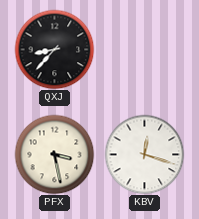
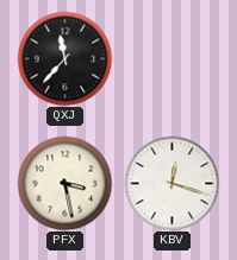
QXJ: 8:37 -> 11:37 (64, 58)
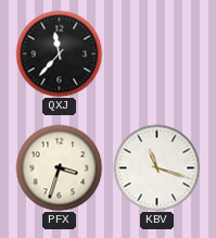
PFX: 3:28 -> 3:33 (59, 167)
KBV: 12:18 -> 11:18 (156, 167)
